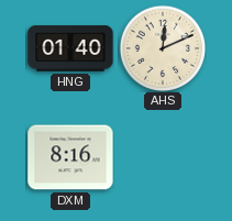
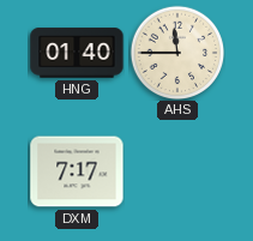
AHS: 12:11 -> 11:45 (177, 53)
DXM: 8:16 -> 7:17 (77, 171)
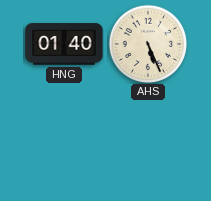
AHS: 11:45 -> 5:26 (148, 44)
DXM: 7:17 -> none (77, 171)
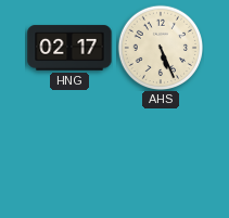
HNG: 01:40 -> 02:17 (69, 48)
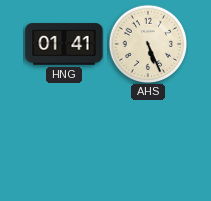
HNG: 02:17 -> 01:41 (64, 44)
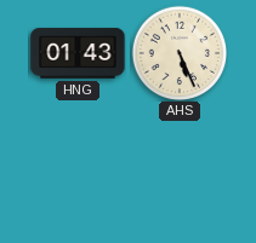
HNG: 01:41 -> 01:43 (78, 53)
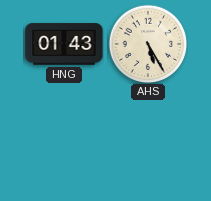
AHS: 5:26 -> 5:25 (148, 44)
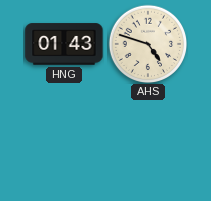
AHS: 5:25 -> 4:48 (148, 44)
